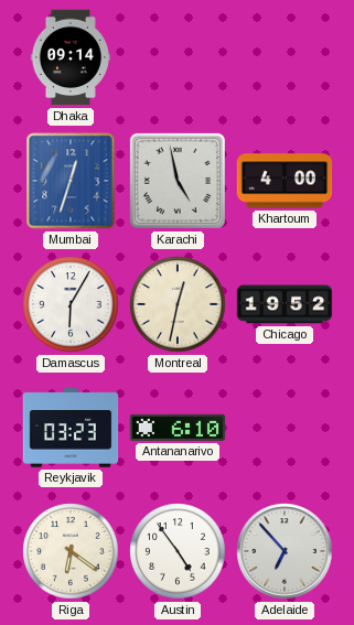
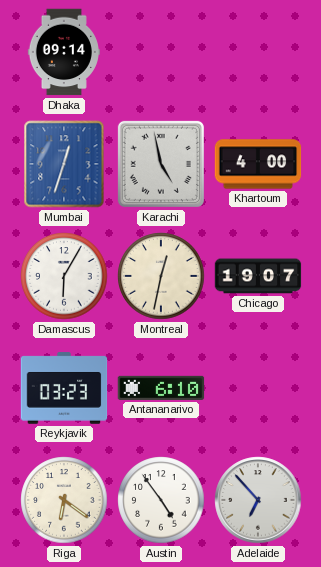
Chicago: 19:52 -> 19:07 (258, 276)
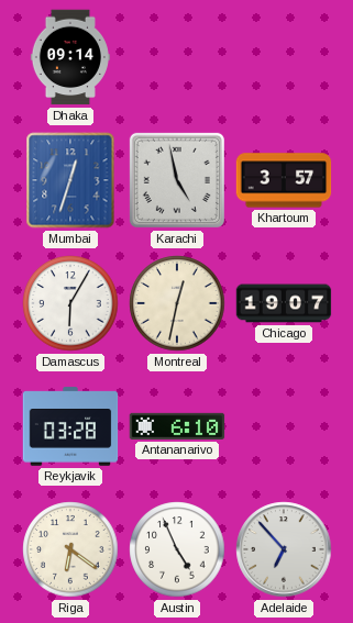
Khartoum: 4:00 -> 3:57 (284, 180)
Reykjavik: 03:23 -> 03:28 (70, 426)
Austin: 4:54 -> 4:56 (177, 549)
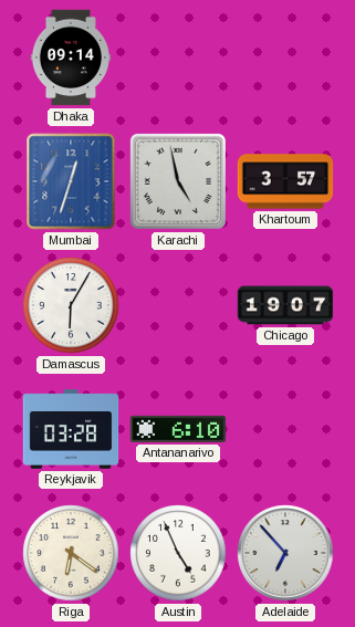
Montreal: 12:32 -> none (177, 303)
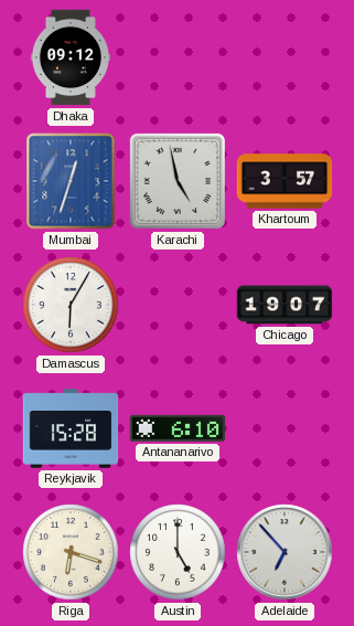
Dhaka: 09:14 -> 09:12 (71, 57)
Reykjavik: 03:28 -> 15:28 (71, 428)
Riga: 6:21 -> 6:18 (71, 552)
Austin: 4:56 -> 5:00 (178, 552)
